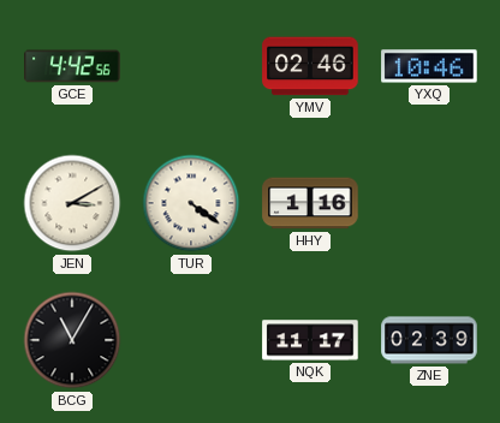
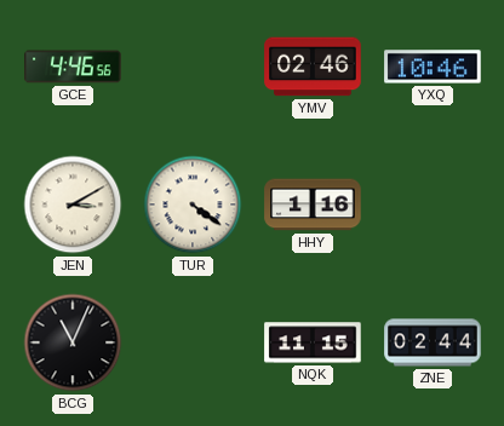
GCE: 4:42 -> 4:46 (73, 67)
BCG: 11:05 -> 11:04 (73, 342)
NQK: 11:17 -> 11:15 (313, 342)
ZNE: 02:39 -> 02:44 (433, 342)
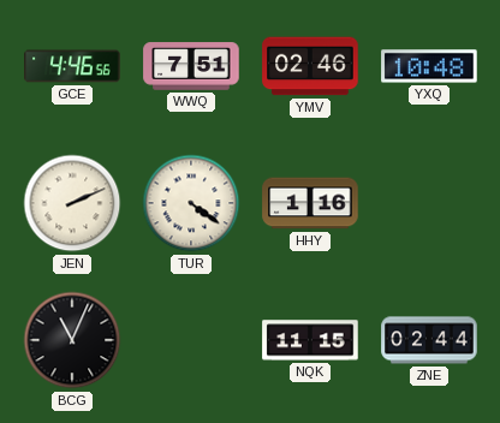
WWQ: none -> 7:51 (191, 66)
YXQ: 10:46 -> 10:48 (429, 66)
JEN: 3:10 -> 2:11 (72, 203)
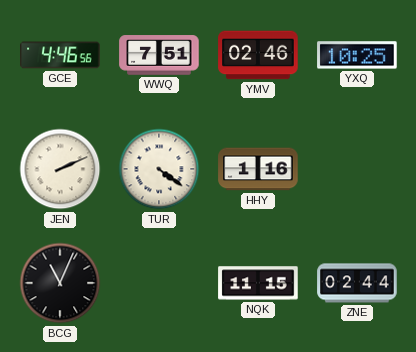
YXQ: 10:48 -> 10:25 (357, 55)
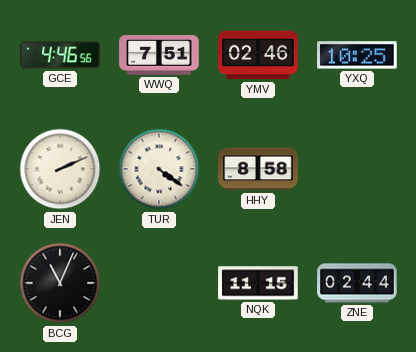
HHY: 1:16 -> 8:58 (258, 169)
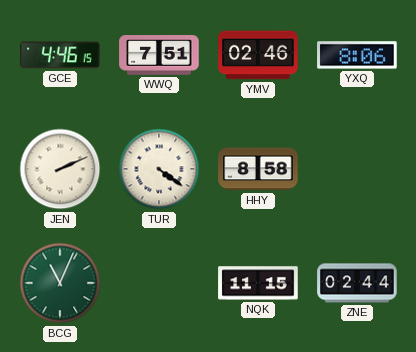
GCE: 4:46:56 -> 4:46:15 (60, 55)
YXQ: 10:25 -> 8:06 (357, 55)
BCG dial: black -> green (60, 283)
